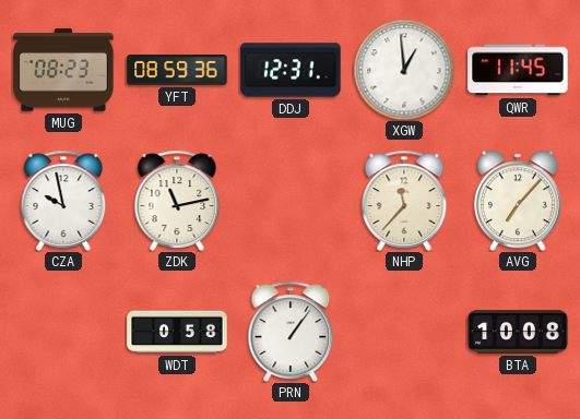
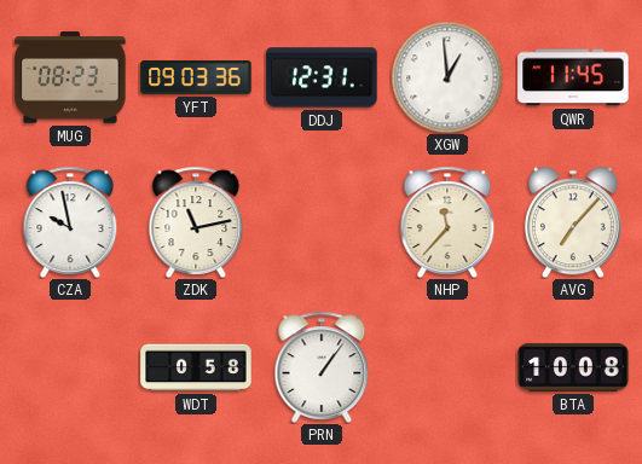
YFT: 08:59 -> 09:03 (196, 79)
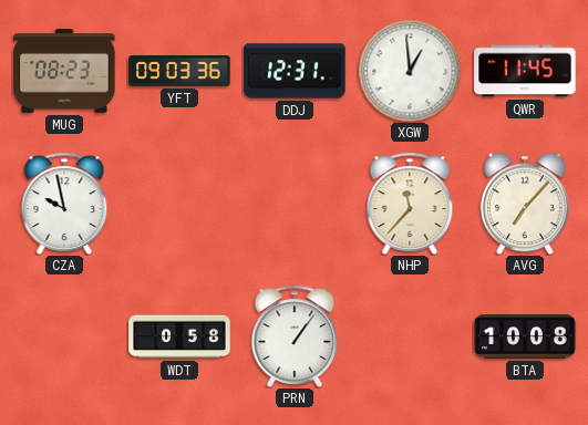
ZDK: 11:13 -> none (196, 222)
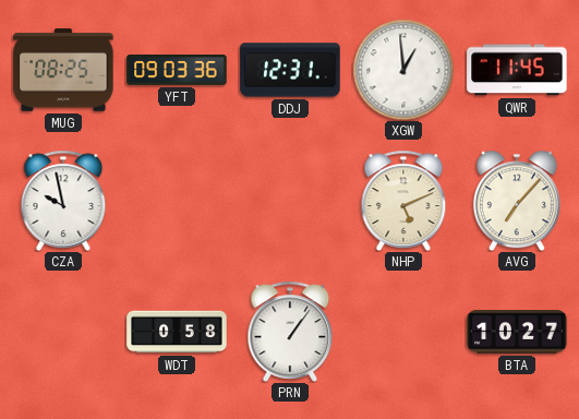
MUG: 08:23 -> 08:25 (63, 70)
NHP: 11:37 -> 5:11 (403, 201)
BTA: 10:08 -> 10:27 (517, 333)
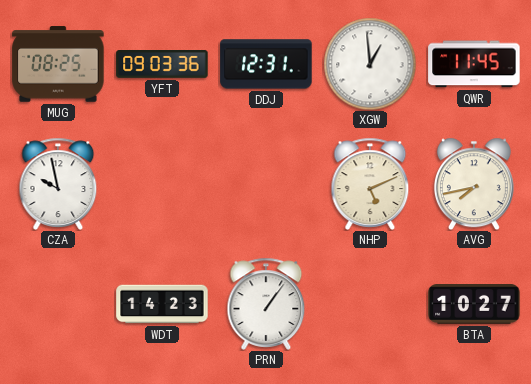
AVG: 7:07 -> 7:43 (474, 184)
WDT: 0:58 -> 14:23 (162, 304)
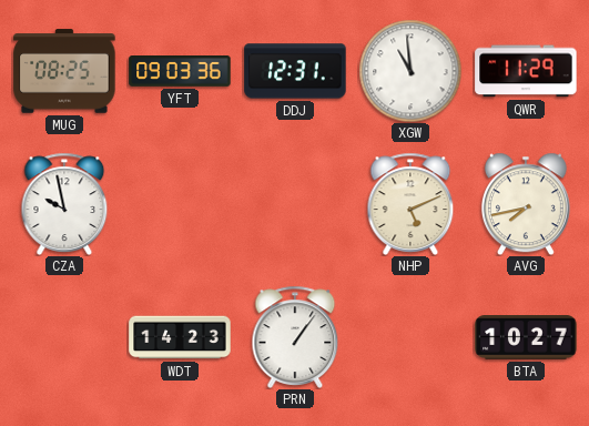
XGW: 12:59 -> 10:59 (410, 71)
QWR: 11:45 -> 11:29 (526, 71)
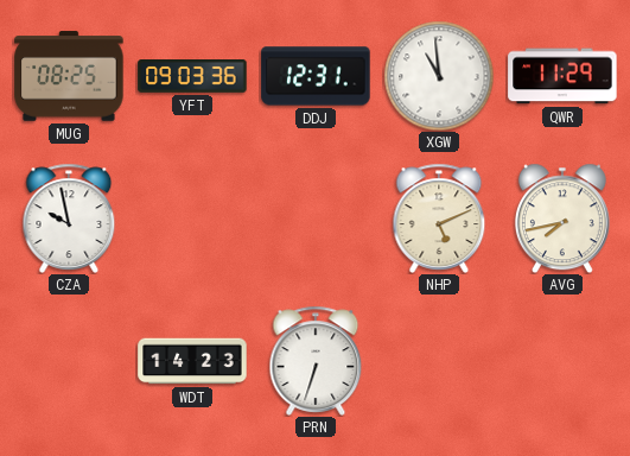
PRN: 1:06 -> 6:33 (316, 361)
BTA: 10:27 -> none (526, 338)
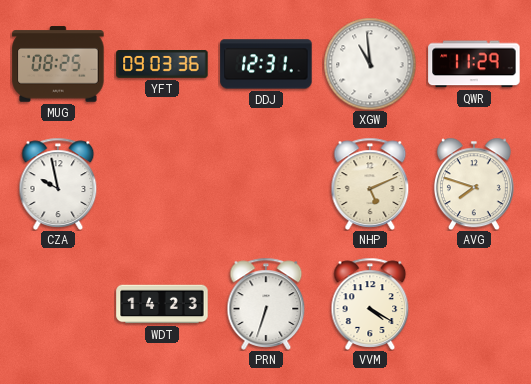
AVG: 7:43 -> 7:48 (474, 184)
VVM: none -> 4:20 (370, 304)
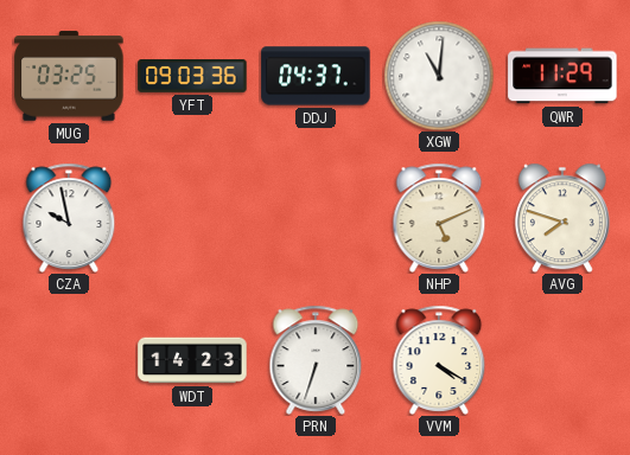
MUG: 08:25 -> 03:25 (69, 76)
DDJ: 12:31 -> 04:37 (316, 76)
XGW: 10:59 -> 11:01 (439, 76)
